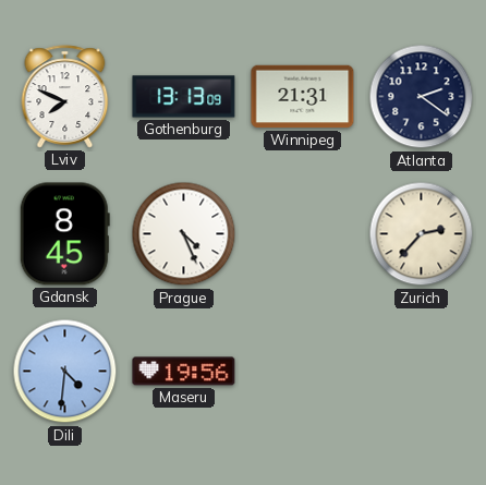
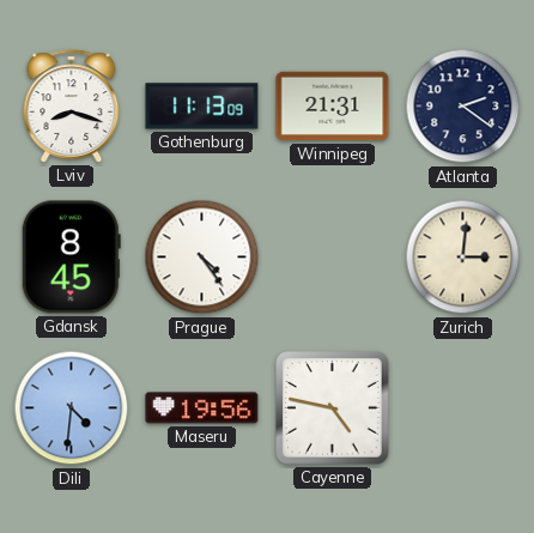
Lviv: 7:49 -> 8:18 (72, 107)
Gothenburg: 13:13 -> 11:13 (202, 107)
Prague: 4:26 -> 4:24 (202, 258)
Zurich: 2:37 -> 3:01 (463, 258)
Cayenne: none -> 4:47 (333, 408)
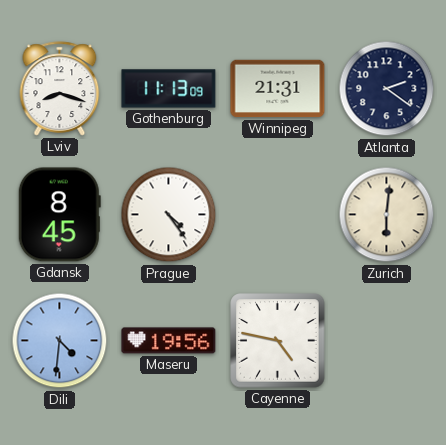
Zurich: 3:01 -> 6:01 (387, 215)
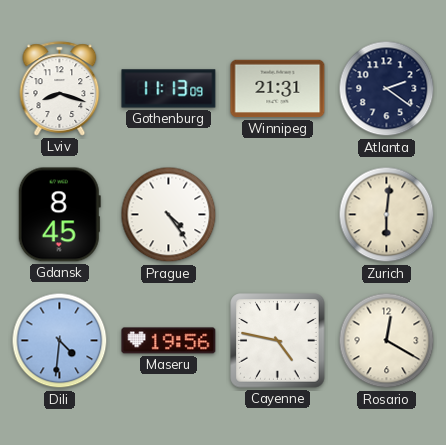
Rosario: none -> 12:20 (387, 341)
